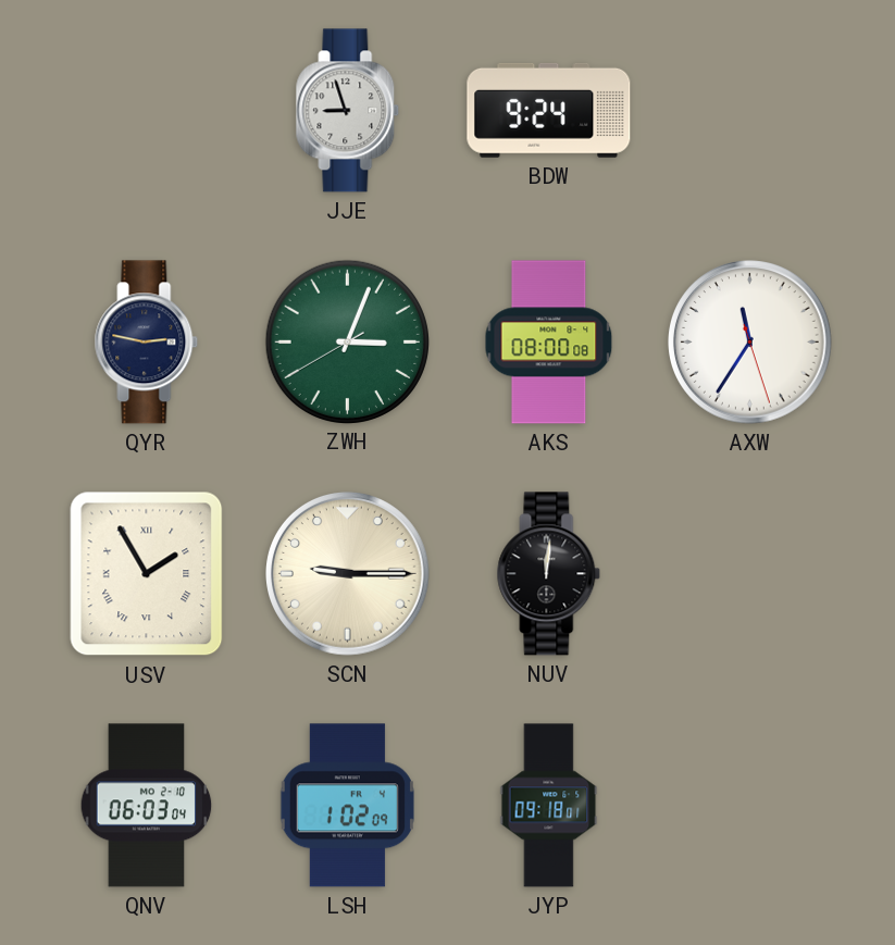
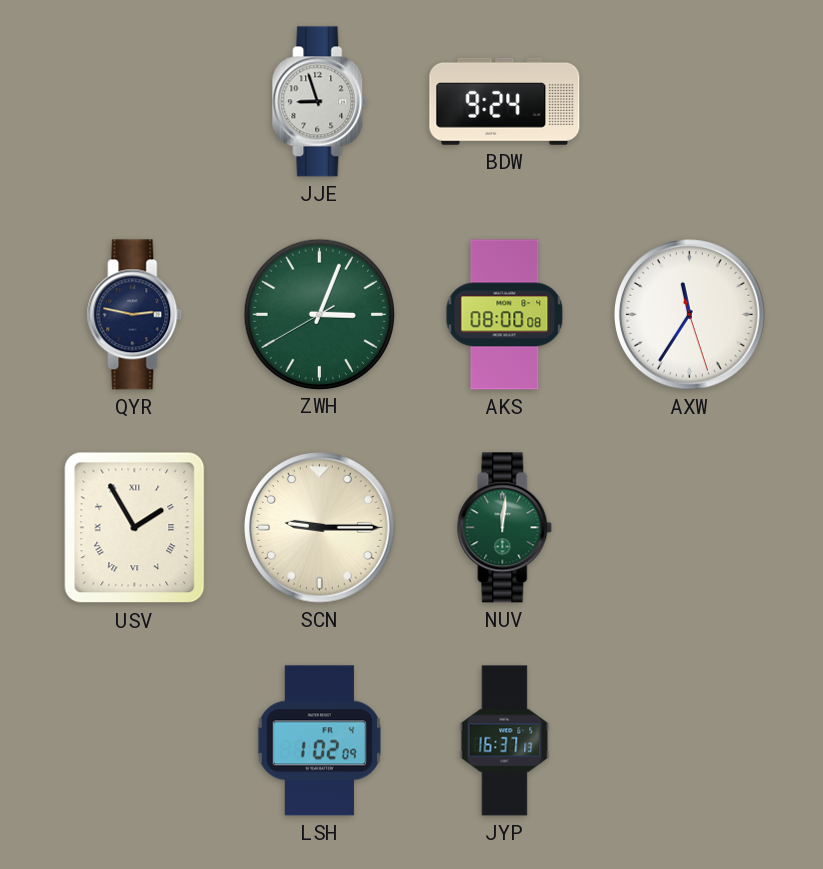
NUV dial: black -> green (505, 528)
QNV: 06:03 -> none (147, 806)
JYP: 09:18 -> 16:37 (505, 741)
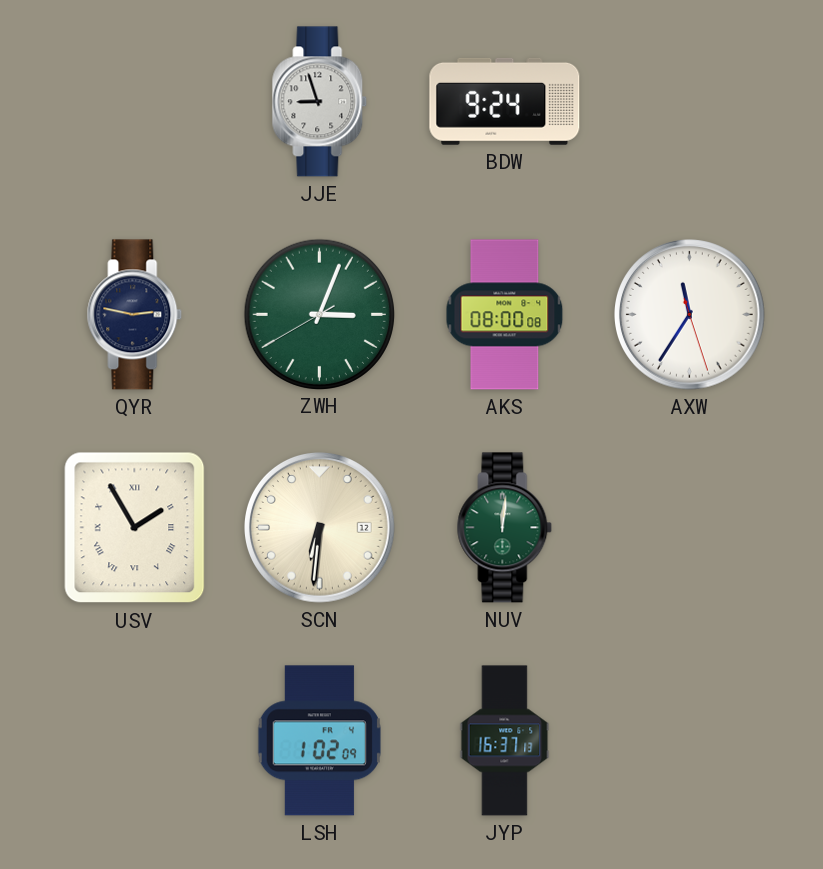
SCN: 9:15 -> 6:31 (320, 528)
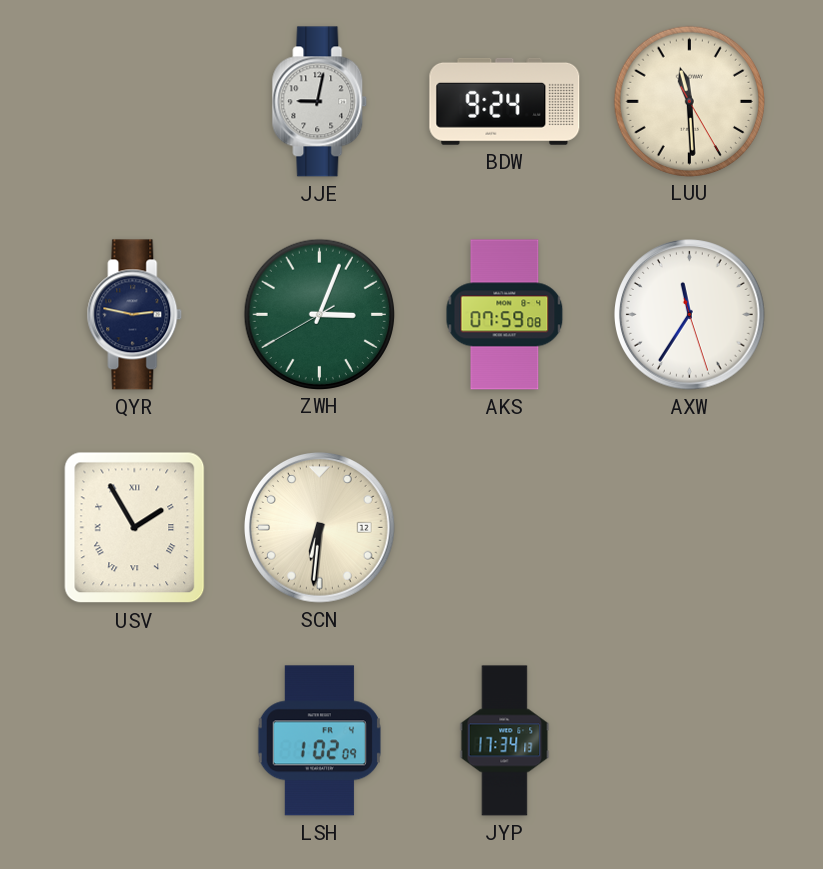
JJE: 8:57 -> 9:02 (320, 102)
LUU: none -> 11:29 (689, 101)
AKS: 08:00 -> 07:59 (505, 315)
NUV: 12:01 -> none (505, 528)
JYP: 16:37 -> 17:34 (505, 741)
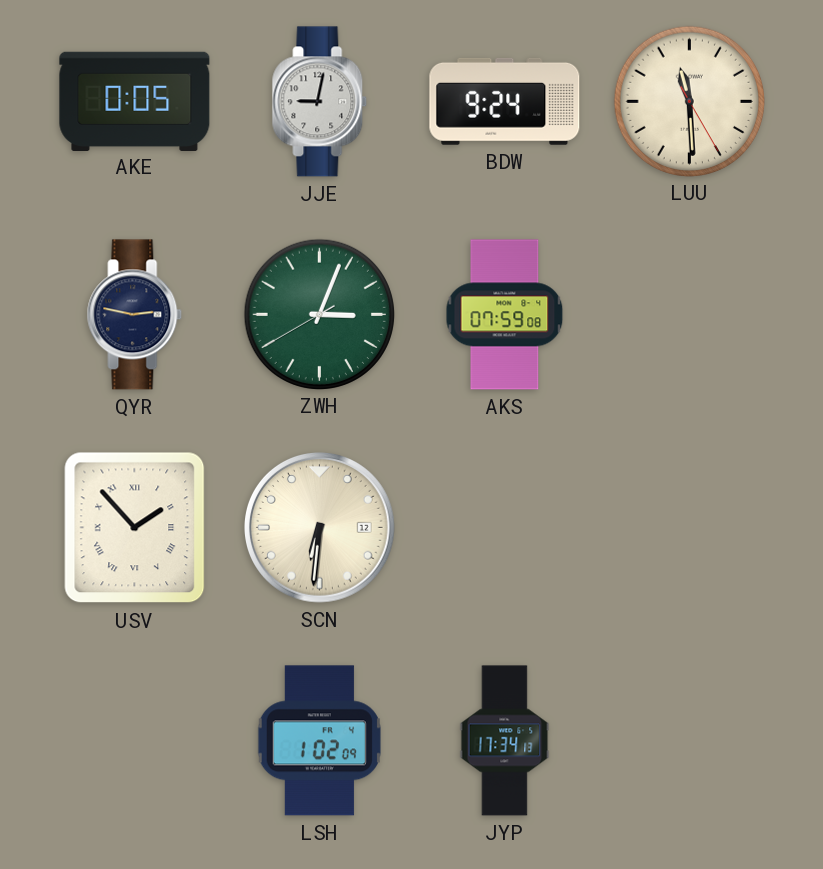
AKE: none -> 0:05 (135, 101)
AXW: 11:35 -> none (690, 315)
USV: 1:55 -> 1:53 (135, 528)
